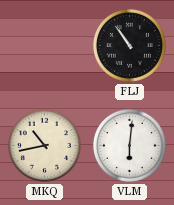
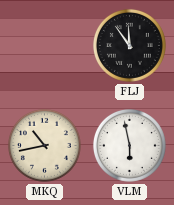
FLJ: 10:54 -> 11:54 (129, 45)
VLM: 6:01 -> 5:58 (129, 145)
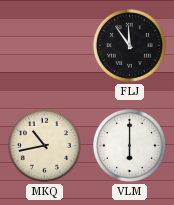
VLM: 5:58 -> 6:00 (129, 145)
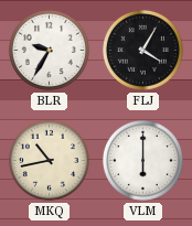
BLR: none -> 9:35 (49, 50)
FLJ: 11:54 -> 4:05 (142, 50)
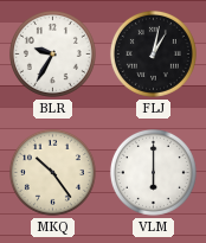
FLJ: 4:05 -> 1:02 (153, 53)
MKQ: 10:43 -> 10:24 (52, 172)
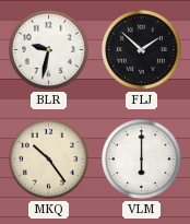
BLR: 9:35 -> 9:32 (48, 49)
FLJ: 1:02 -> 1:52 (141, 49)
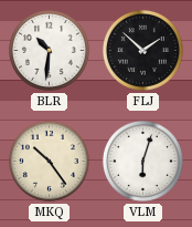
BLR: 9:32 -> 10:31 (49, 50)
VLM: 6:00 -> 6:03 (142, 161)
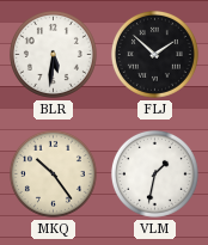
BLR: 10:31 -> 5:31 (53, 54)
VLM: 6:03 -> 1:32 (154, 173)
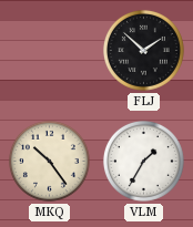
BLR: 5:31 -> none (53, 54)
VLM: 1:32 -> 1:35 (143, 161)
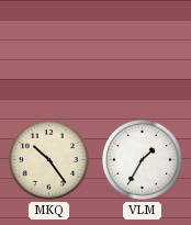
FLJ: 1:52 -> none (143, 50)
